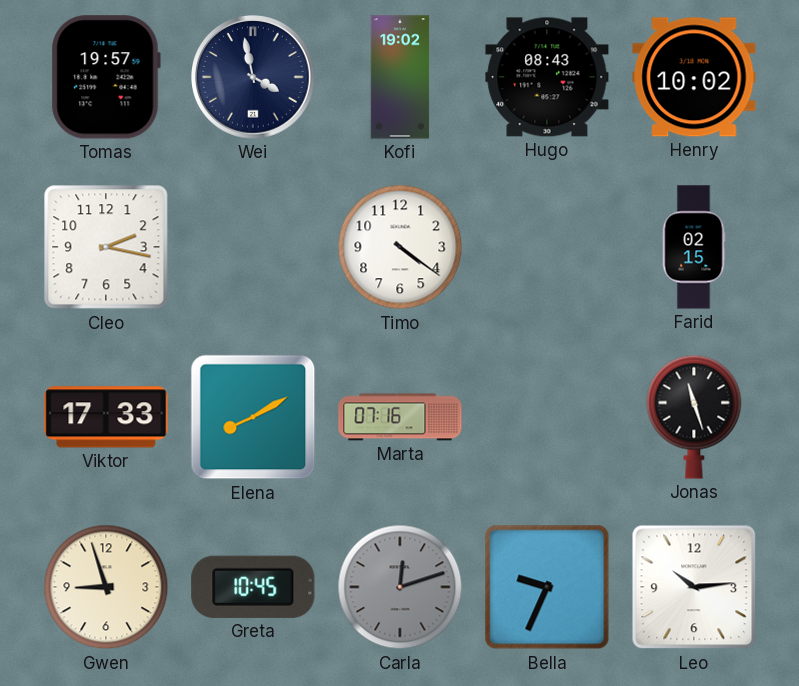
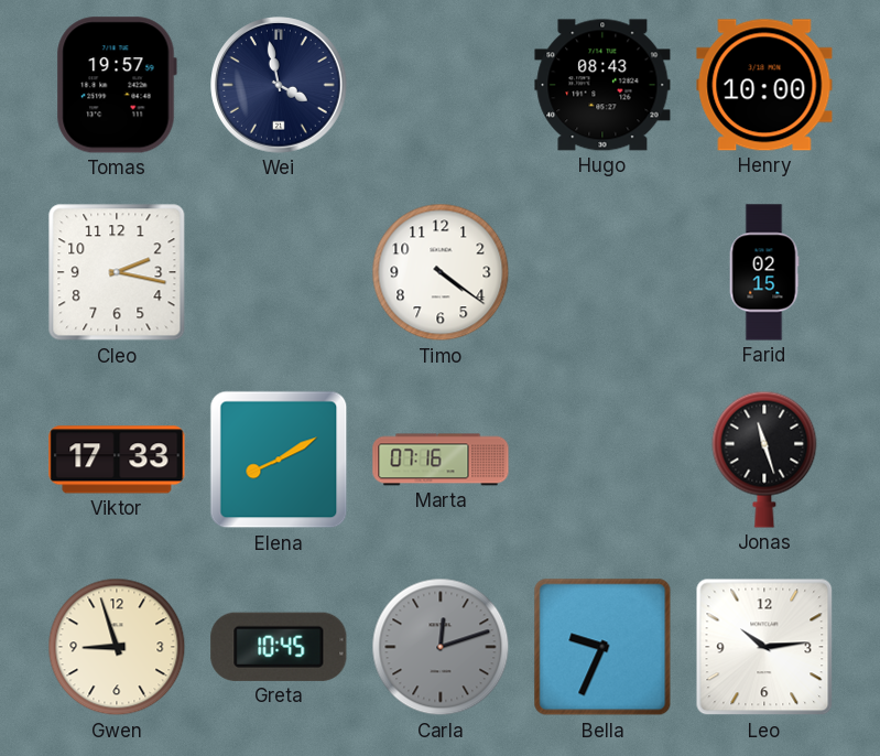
Kofi: 19:02 -> none (400, 77)
Henry: 10:02 -> 10:00 (764, 85)
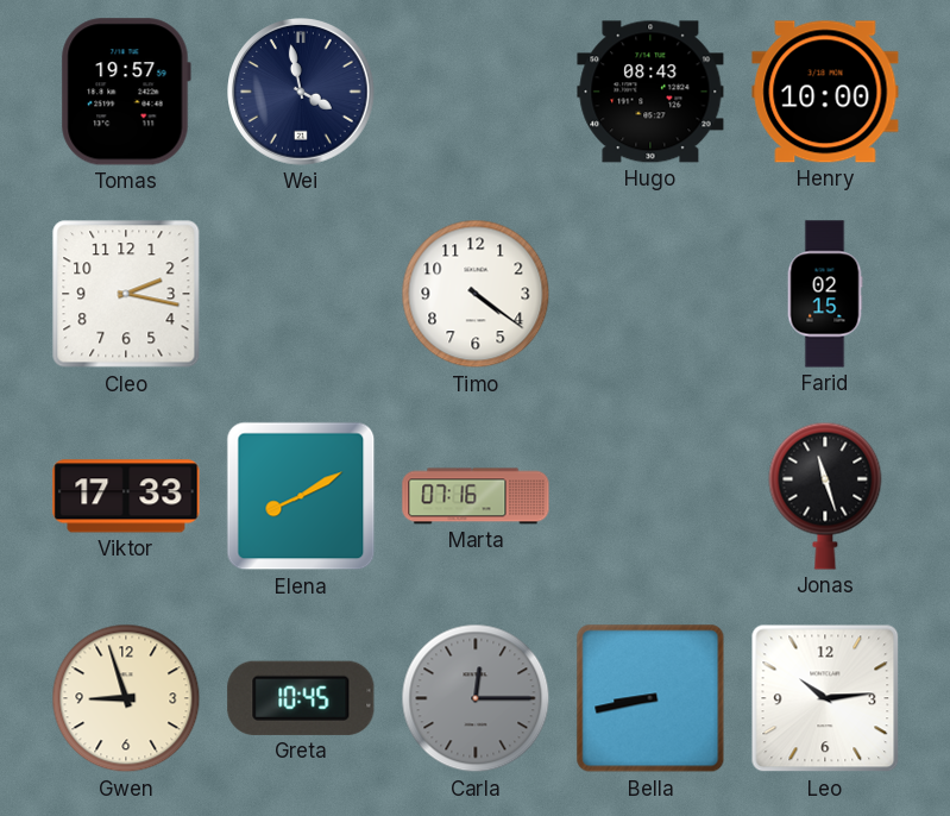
Carla: 12:12 -> 12:15 (476, 698)
Bella: 9:34 -> 8:43 (650, 698)
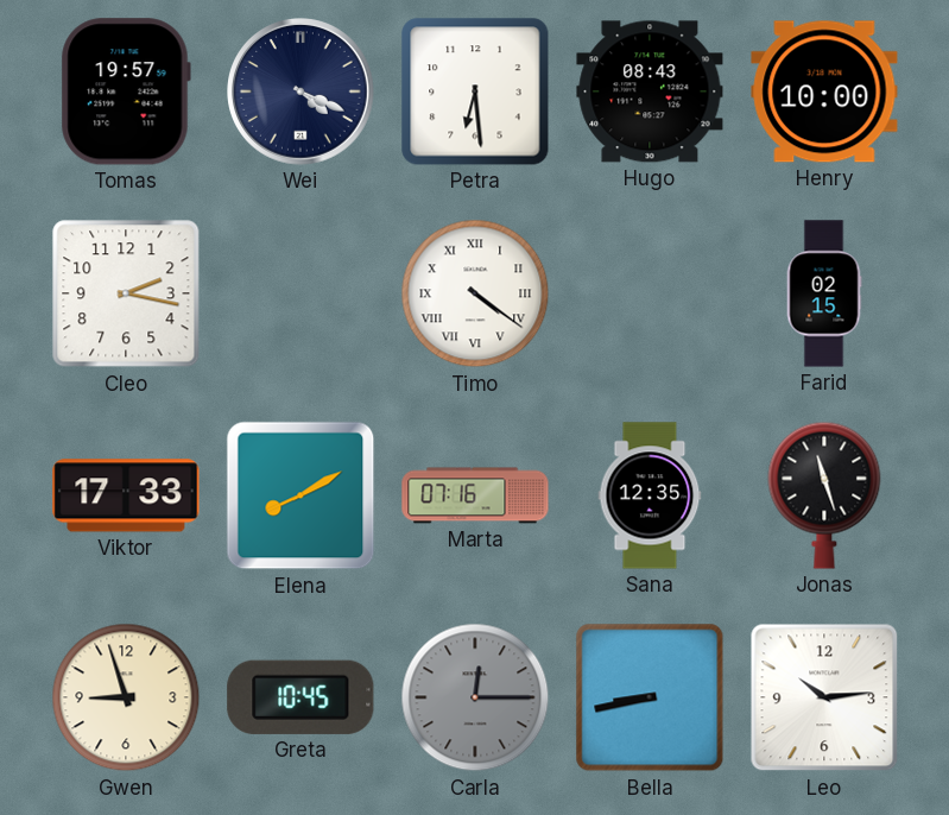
Wei: 3:58 -> 4:19 (300, 91)
Petra: none -> 6:29 (475, 91)
Timo numerals: Arabic -> Roman (475, 293)
Sana: none -> 12:35 (650, 495)
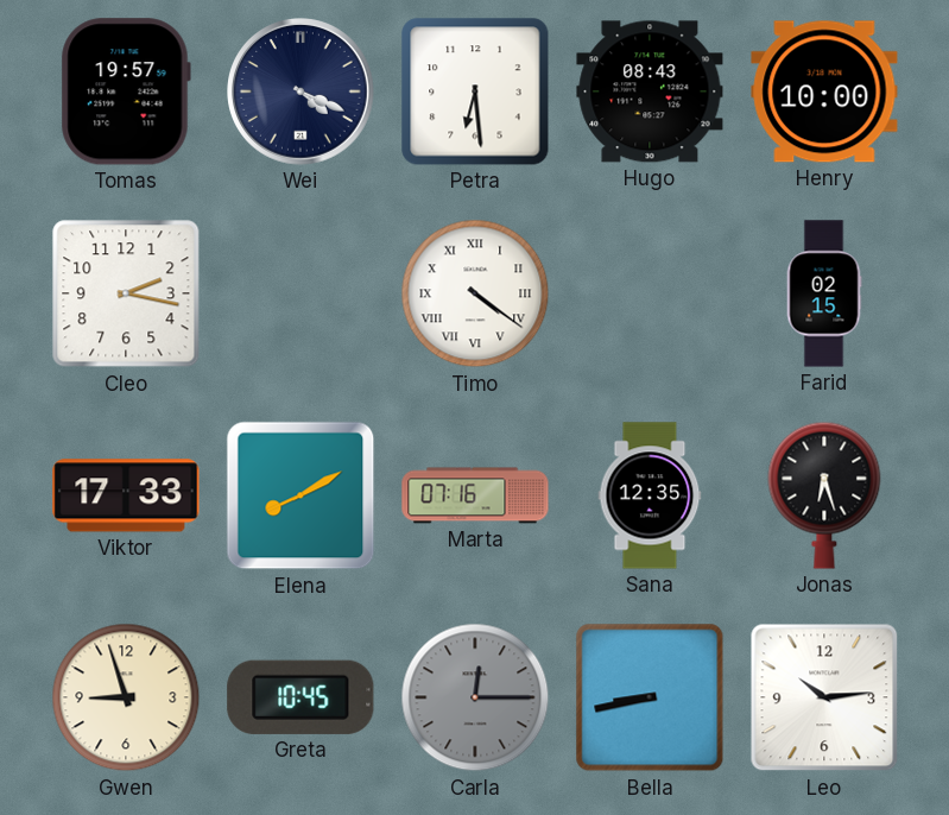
Jonas: 11:27 -> 6:27 (824, 495)
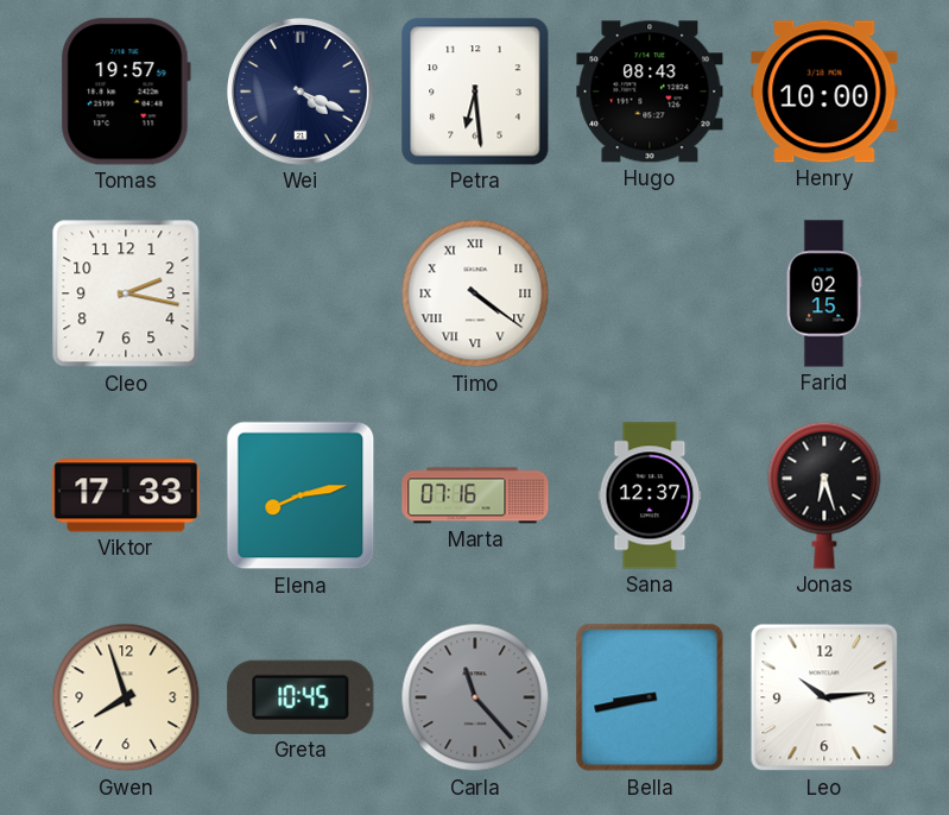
Elena: 8:10 -> 8:13 (300, 495)
Sana: 12:35 -> 12:37 (650, 495)
Gwen: 8:57 -> 7:57 (126, 697)
Carla: 12:15 -> 11:23 (475, 697)
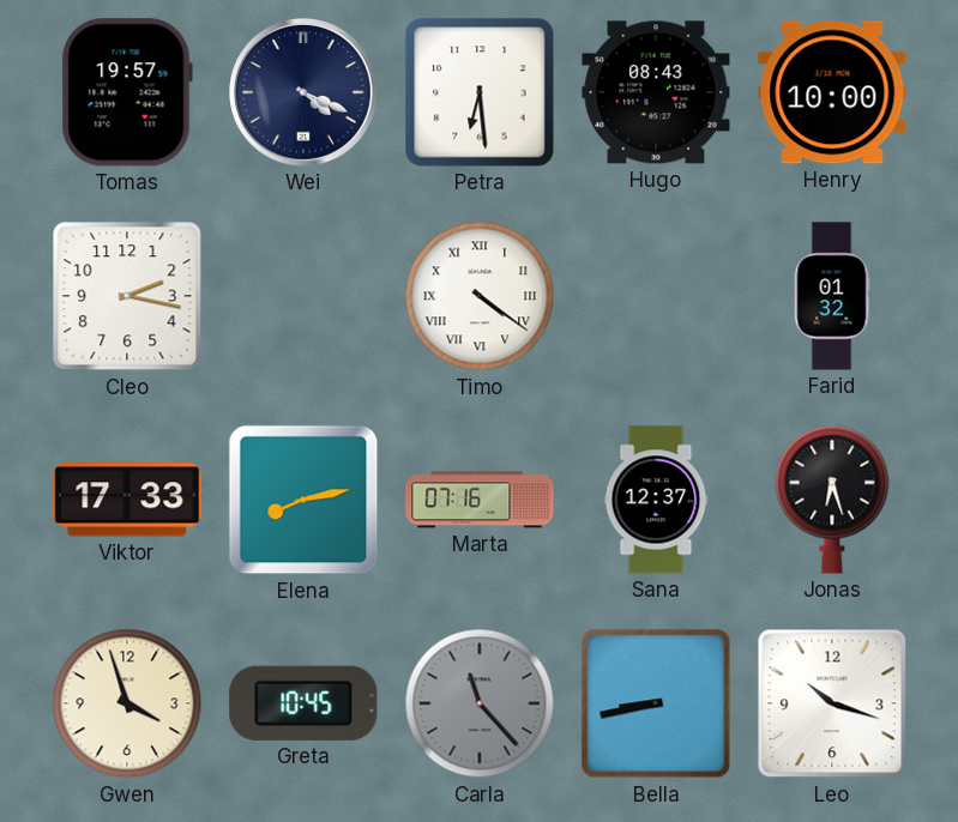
Farid: 02:15 -> 01:32 (832, 296)
Gwen: 7:57 -> 3:57 (127, 703)
Leo: 10:14 -> 10:18 (832, 703)
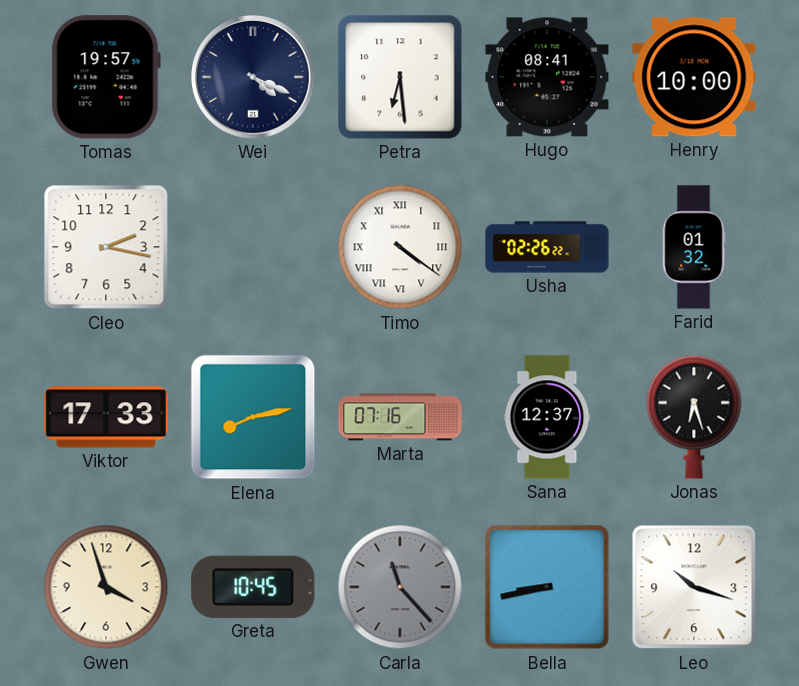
Hugo: 08:43 -> 08:41 (547, 77)
Usha: none -> 02:26 (547, 247)
